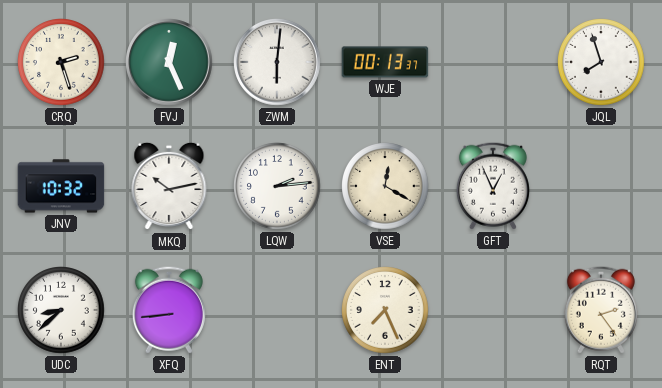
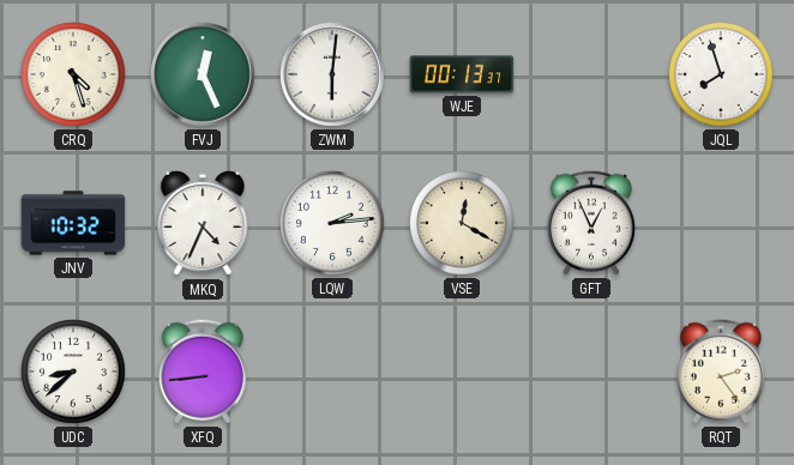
CRQ: 2:27 -> 4:27 (74, 76)
MKQ: 10:13 -> 4:34 (203, 223)
ENT: 7:26 -> none (386, 311)
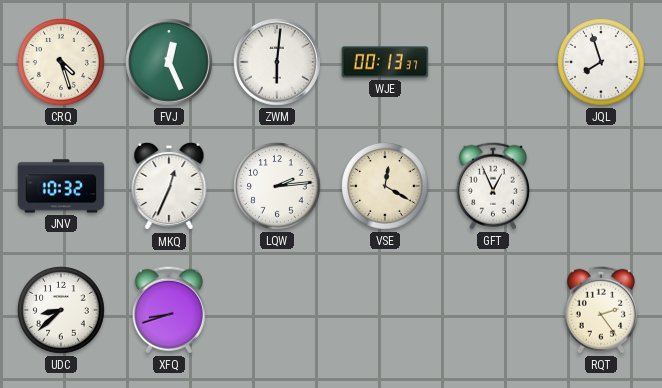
MKQ: 4:34 -> 12:34 (169, 186)
XFQ: 8:44 -> 8:42 (169, 310)
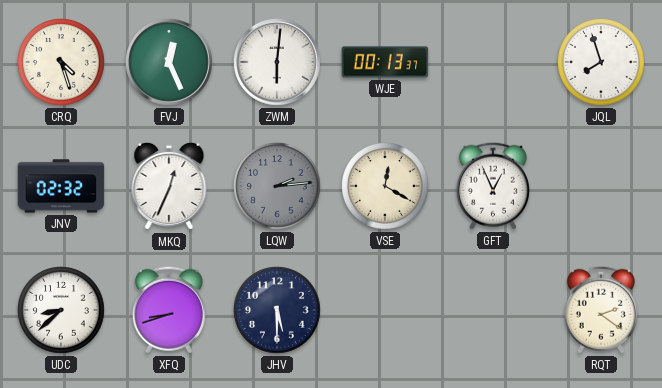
JNV: 10:32 -> 02:32 (61, 186)
LQW dial: white -> grey (278, 187)
JHV: none -> 5:30 (278, 311)
RQT: 2:24 -> 2:21 (601, 310)
